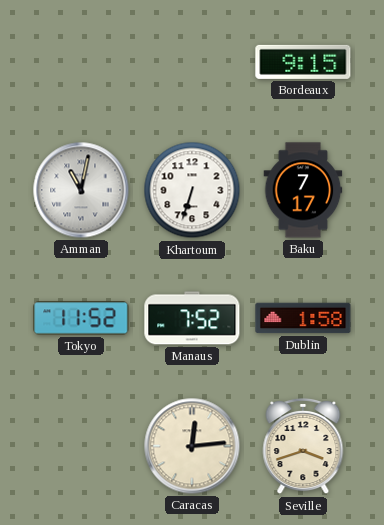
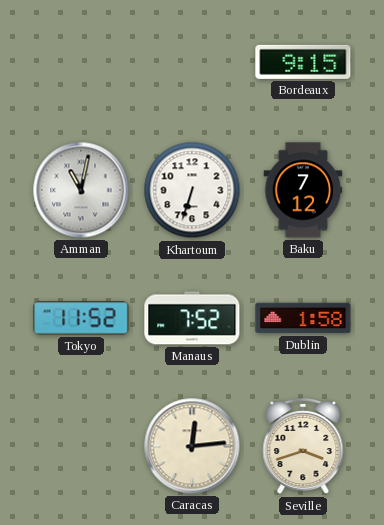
Baku: 7:17 -> 7:12 (303, 190)
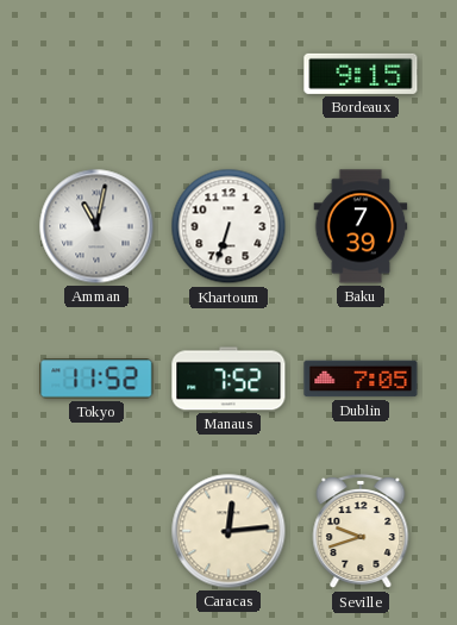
Baku: 7:12 -> 7:39 (361, 226)
Dublin: 1:58 -> 7:05 (361, 379)
Seville: 3:42 -> 9:42 (361, 531)
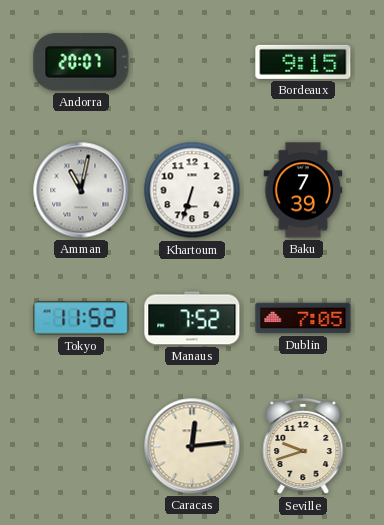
Andorra: none -> 20:07 (81, 62)
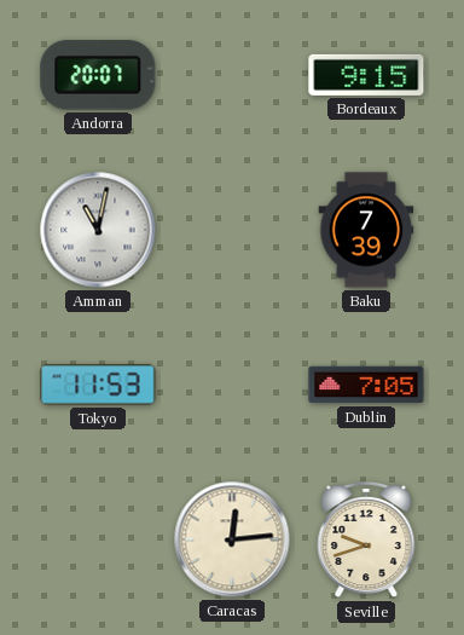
Khartoum: 6:33 -> none (192, 190)
Tokyo: 11:52 -> 11:53 (98, 385)
Manaus: 7:52 -> none (192, 318)
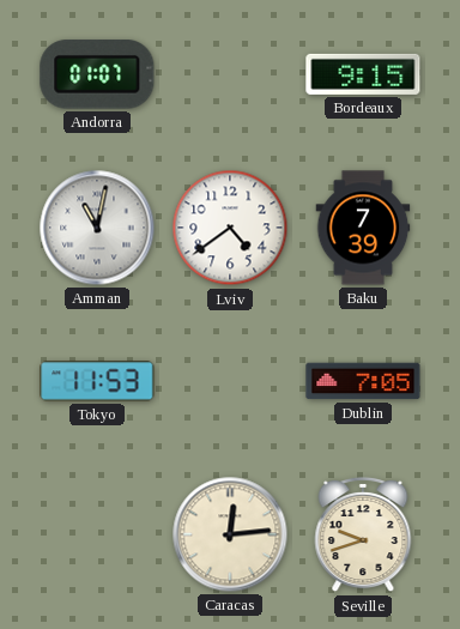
Andorra: 20:07 -> 01:07 (97, 74)
Lviv: none -> 4:39 (230, 228)
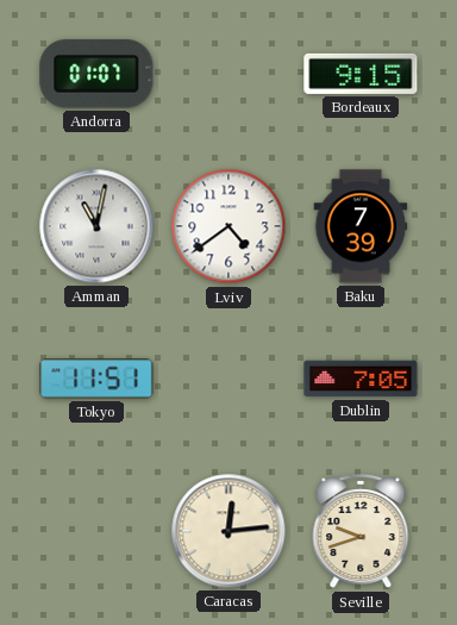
Tokyo: 11:53 -> 11:51 (96, 379)
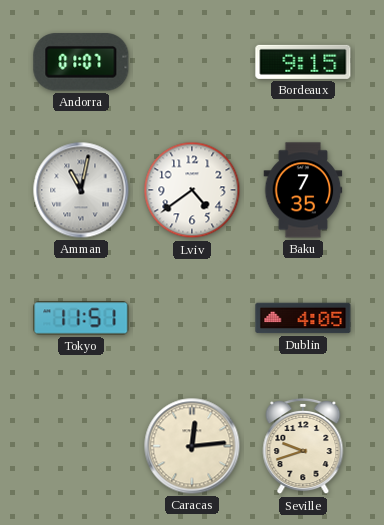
Baku: 7:39 -> 7:35 (303, 190)
Dublin: 7:05 -> 4:05 (303, 318)
